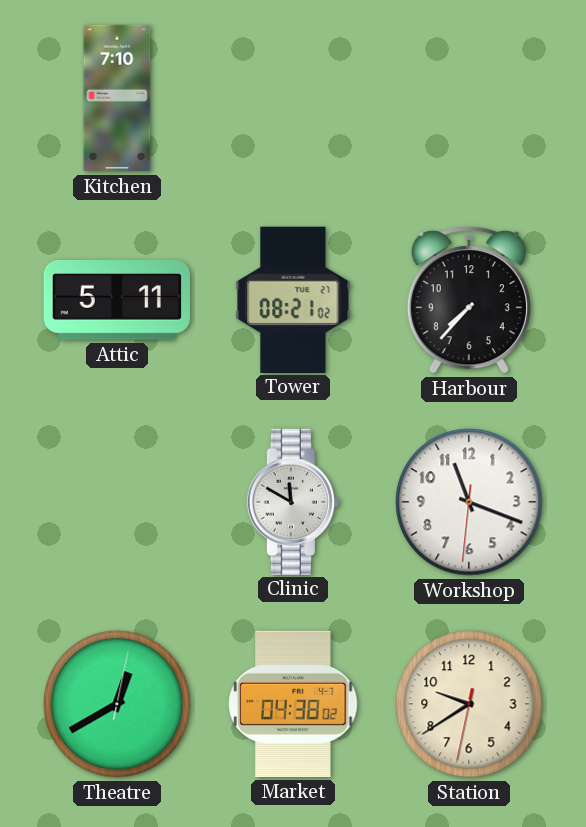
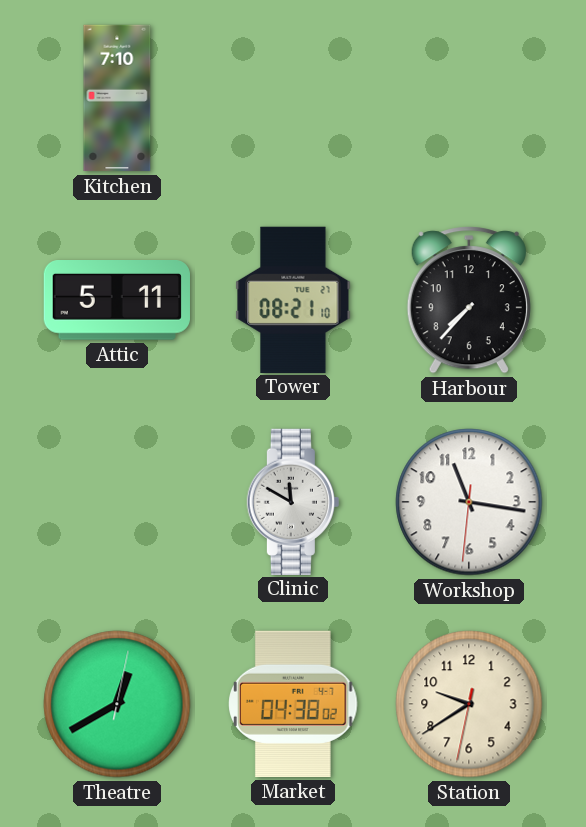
Tower: 08:21:02 -> 08:21:10 (293, 299)
Workshop: 11:18 -> 11:16 (469, 502)
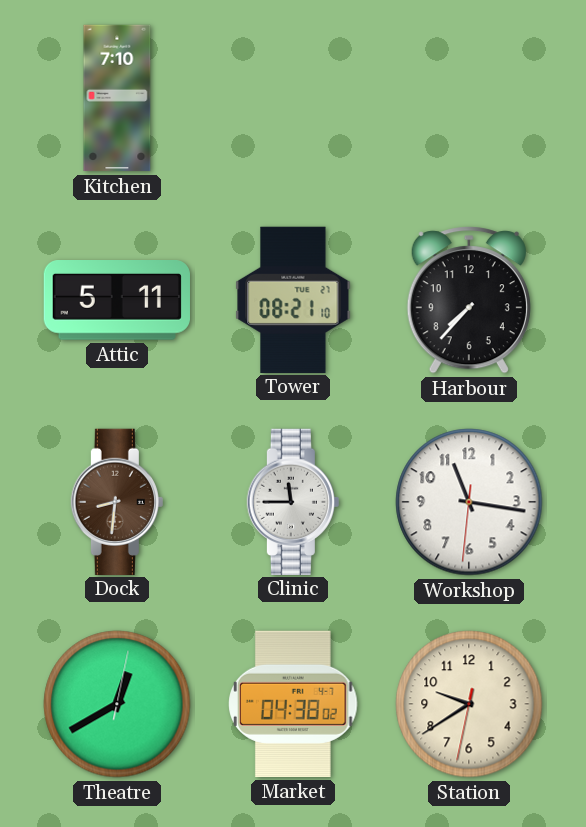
Dock: none -> 8:31 (117, 501)
Clinic: 11:50 -> 11:45 (293, 501)
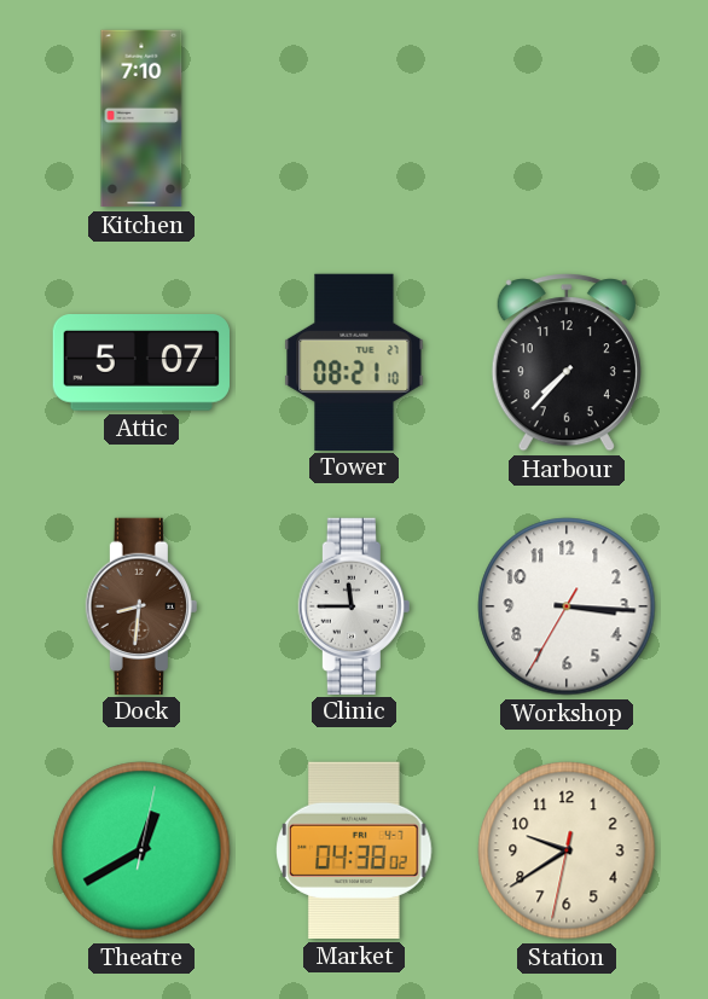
Attic: 5:11 -> 5:07 (141, 364)
Workshop: 11:16 -> 3:15 (567, 606)
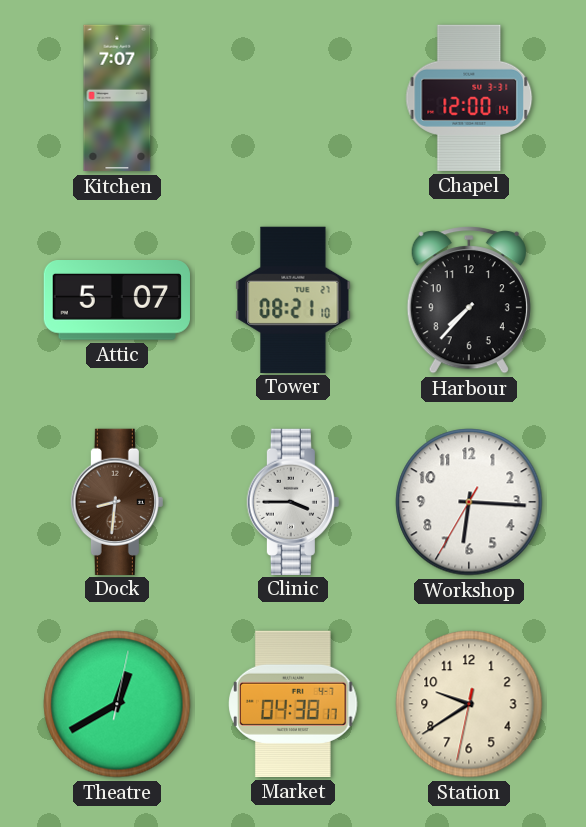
Kitchen: 7:10 -> 7:07 (117, 98)
Chapel: none -> 12:00 (469, 98)
Clinic: 11:45 -> 3:45 (293, 501)
Workshop: 3:15 -> 6:15 (469, 502)
Market: 04:38:02 -> 04:38:17 (293, 704)
